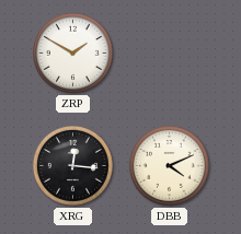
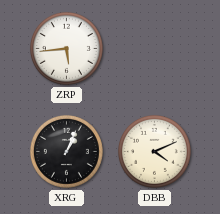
ZRP: 1:50 -> 5:44 (66, 48)
XRG: 12:16 -> 1:04 (66, 151)
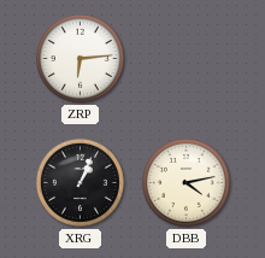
ZRP: 5:44 -> 6:14 (79, 58)
DBB: 4:11 -> 4:13 (185, 182)
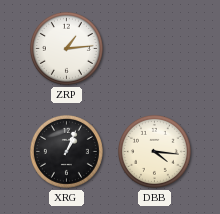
ZRP: 6:14 -> 1:14 (66, 48)
DBB: 4:13 -> 4:16 (154, 151)
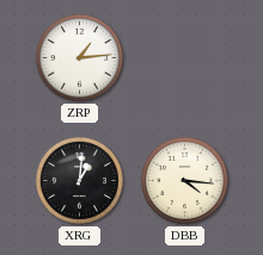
XRG: 1:04 -> 1:01 (79, 180)
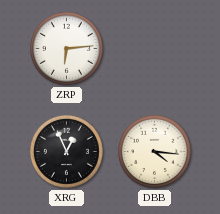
ZRP: 1:14 -> 6:14 (66, 48)
XRG: 1:01 -> 12:56 (66, 151)
